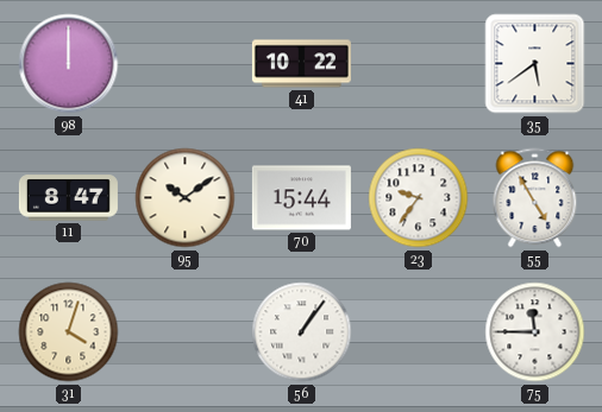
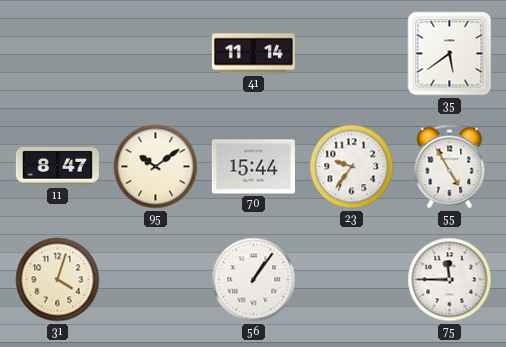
98: 12:00 -> none (69, 64)
41: 10:22 -> 11:14 (253, 54)
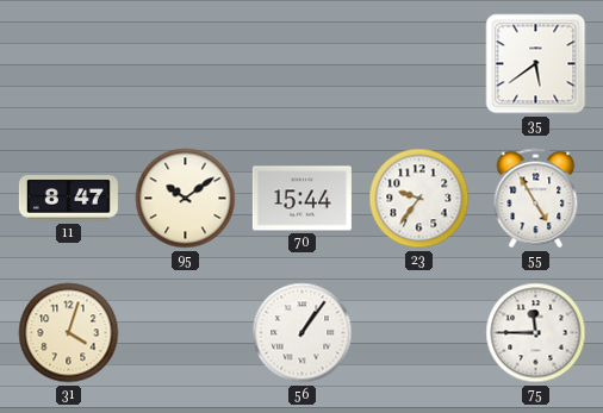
41: 11:14 -> none (253, 54)
